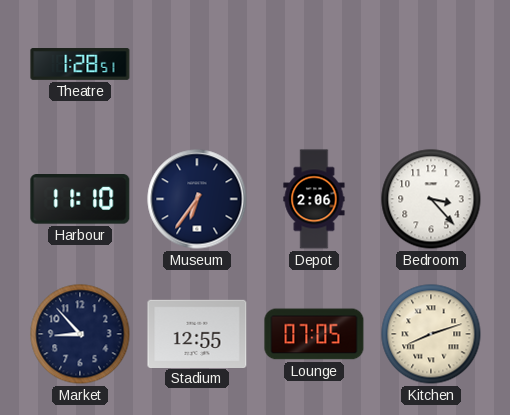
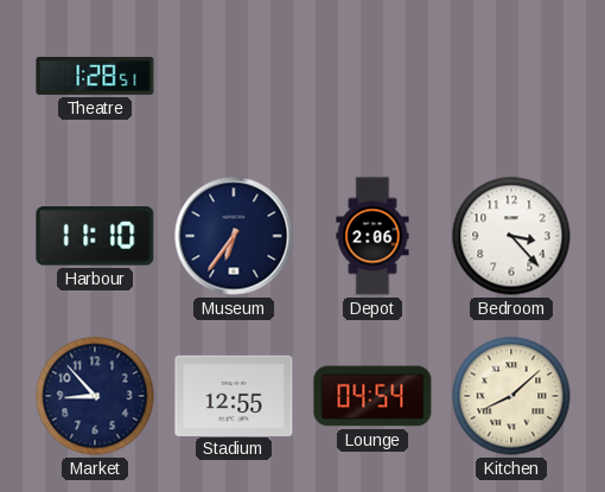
Lounge: 07:05 -> 04:54 (372, 396)
Kitchen: 8:12 -> 8:08 (511, 396)
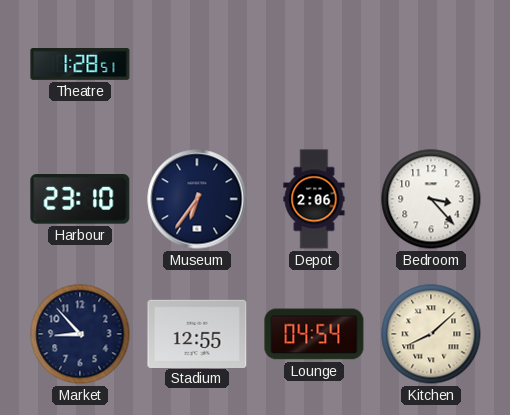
Harbour: 11:10 -> 23:10 (80, 200)
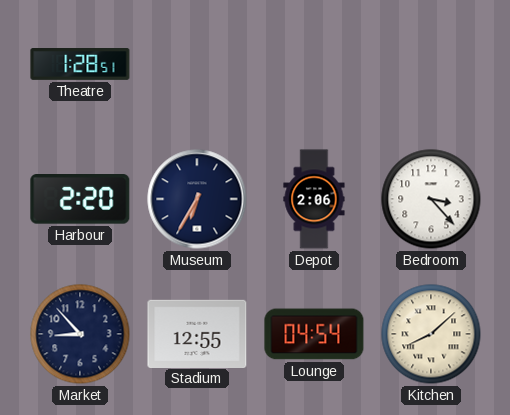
Harbour: 23:10 -> 2:20 (80, 200)
Museum: 6:36 -> 6:35 (197, 199)
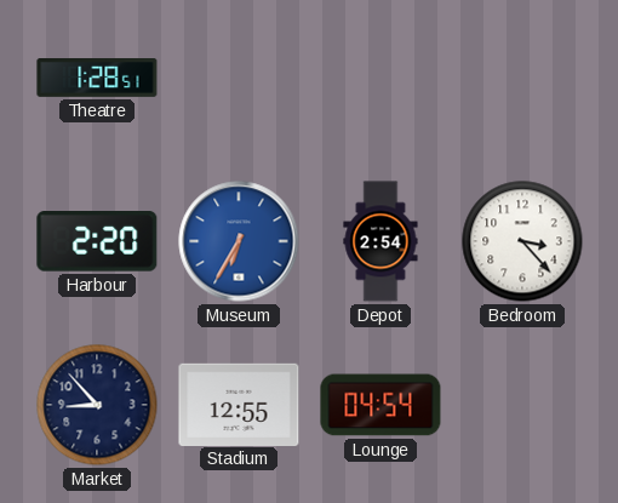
Museum dial: navy -> blue (239, 241)
Depot: 2:06 -> 2:54 (380, 241)
Kitchen: 8:08 -> none (431, 334)
